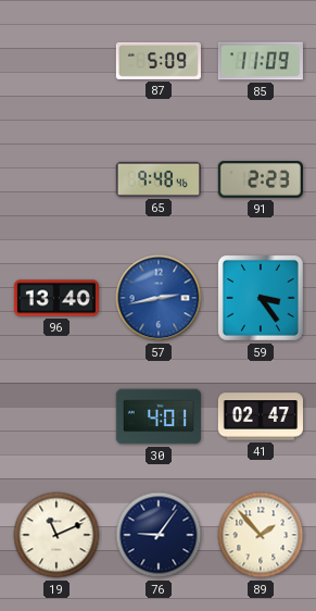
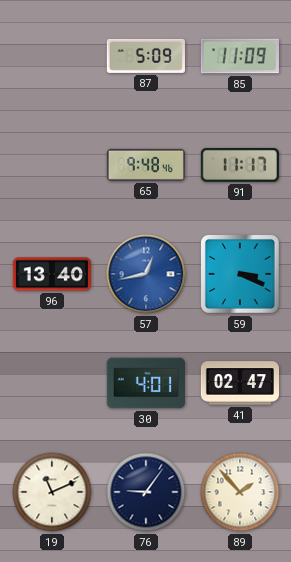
91: 2:23 -> 11:17 (240, 165)
57: 2:43 -> 12:43 (146, 274)
59: 3:24 -> 3:19 (240, 274)
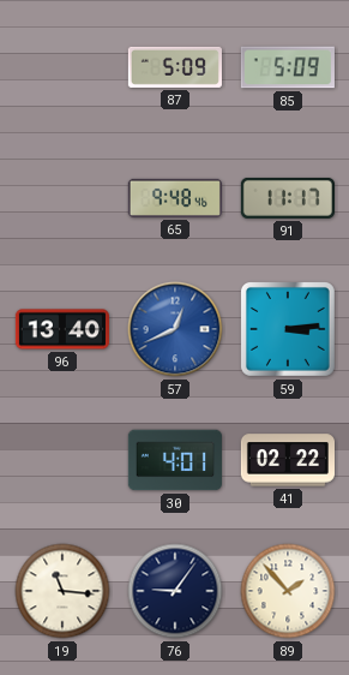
85: 11:09 -> 5:09 (288, 67)
57: 12:43 -> 12:41 (175, 329)
59: 3:19 -> 3:14 (288, 329)
41: 02:47 -> 02:22 (287, 460)
19: 11:11 -> 11:16 (62, 591)
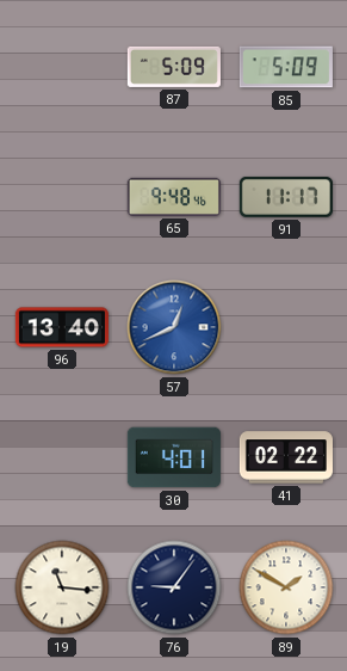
59: 3:14 -> none (288, 329)
89: 1:53 -> 1:50 (286, 587)
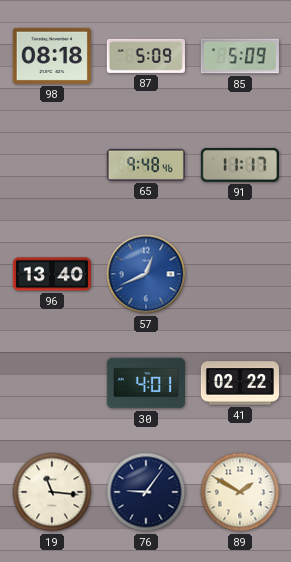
98: none -> 08:18 (52, 56)
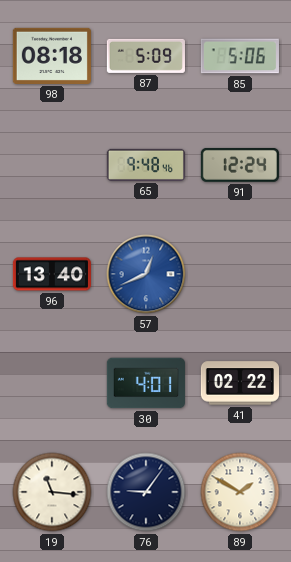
85: 5:09 -> 5:06 (240, 56)
91: 11:17 -> 12:24 (240, 165)
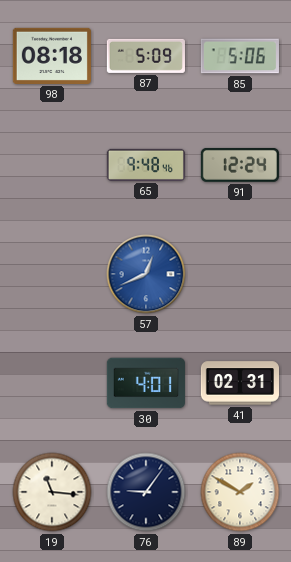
96: 13:40 -> none (52, 274)
41: 02:22 -> 02:31 (239, 383)
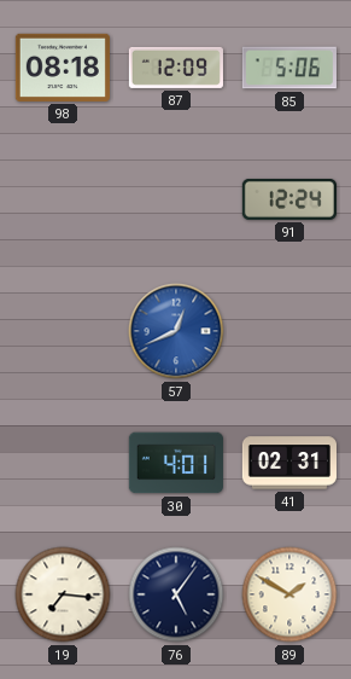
87: 5:09 -> 12:09 (176, 68)
65: 9:48 -> none (146, 165)
19: 11:16 -> 7:16 (63, 594)
76: 9:06 -> 5:06 (176, 594)
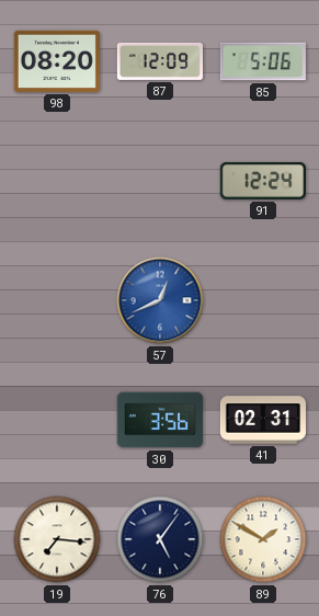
98: 08:18 -> 08:20 (57, 61)
30: 4:01 -> 3:56 (160, 420)
